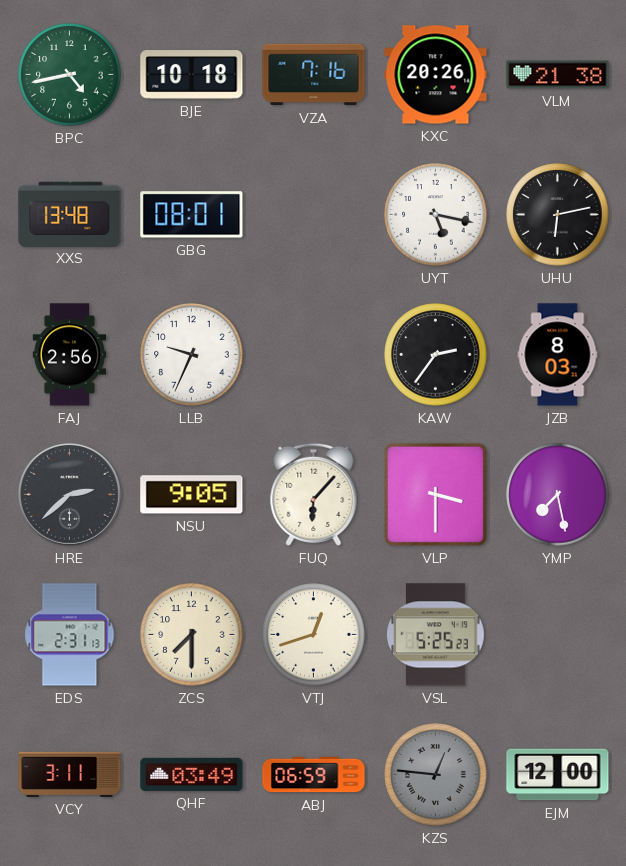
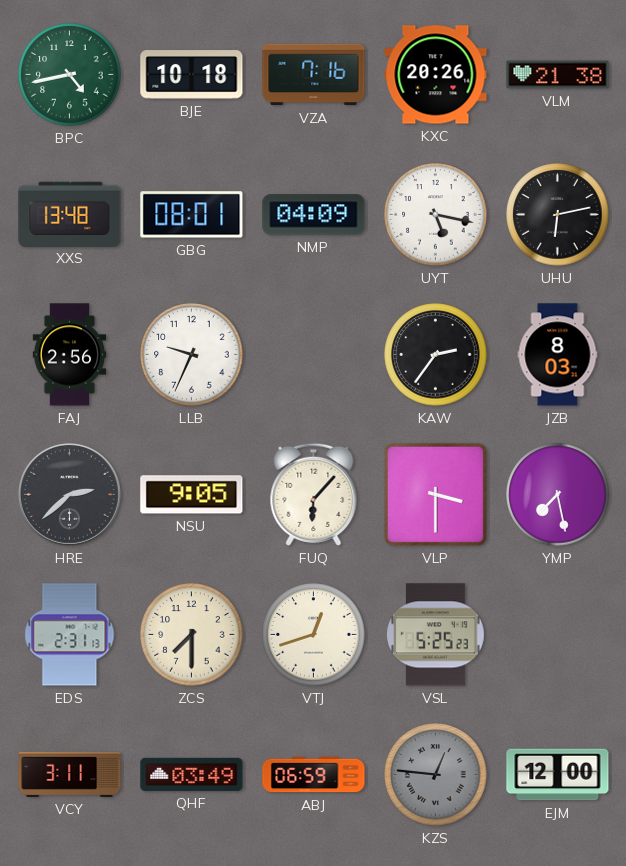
NMP: none -> 04:09 (314, 215)
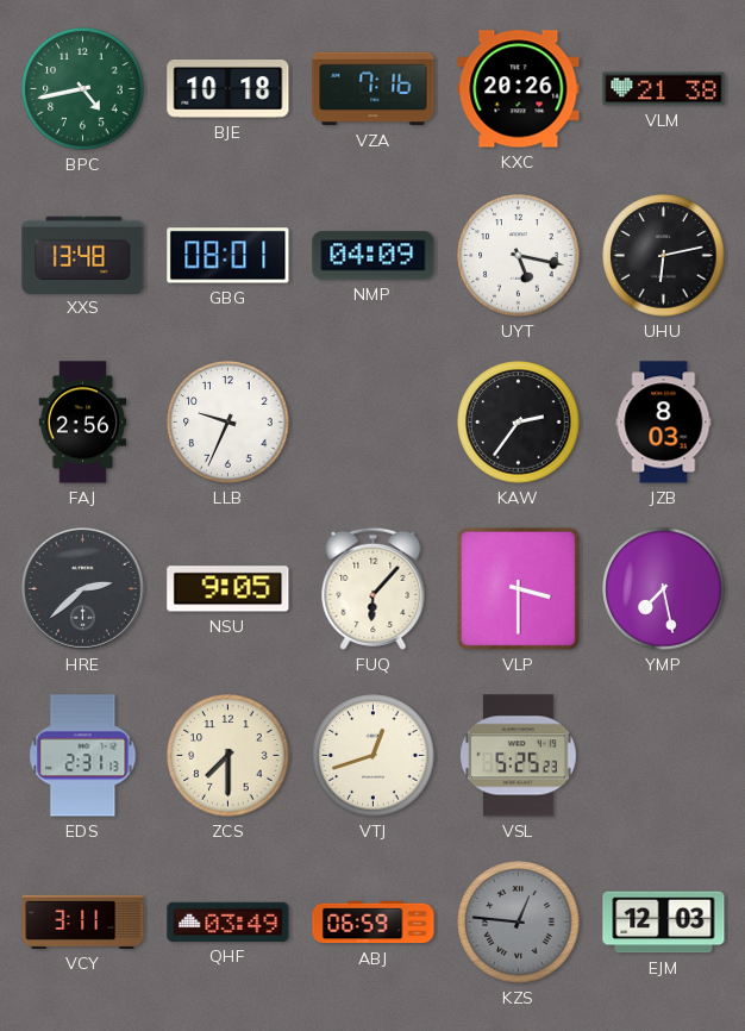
EJM: 12:00 -> 12:03 (664, 923)
